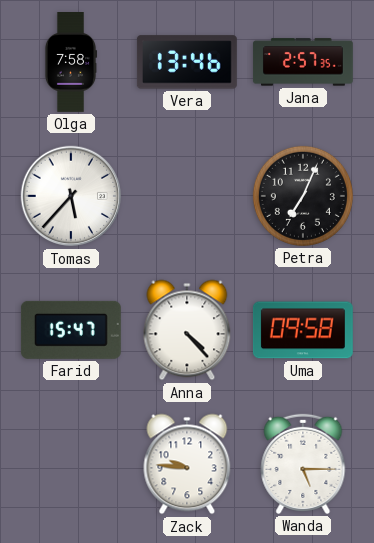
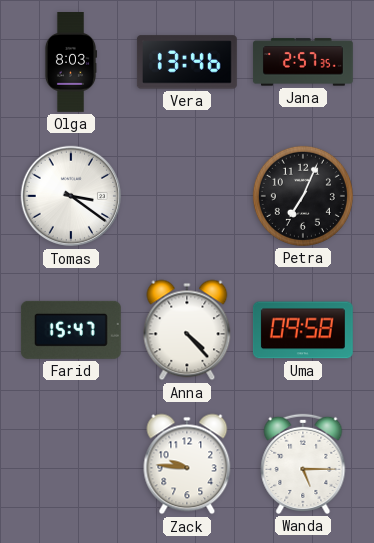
Olga: 7:58 -> 8:03 (71, 63)
Tomas: 5:37 -> 3:21 (71, 196)
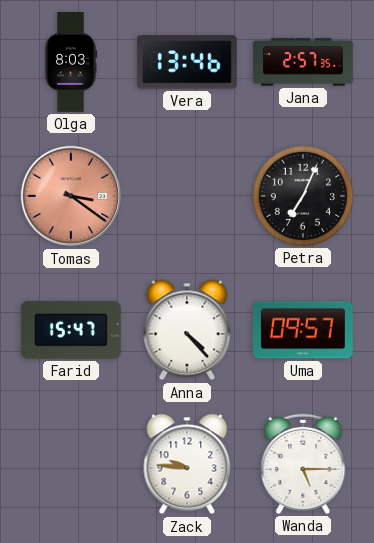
Tomas dial: white -> salmon (71, 196)
Uma: 09:58 -> 09:57 (303, 330)
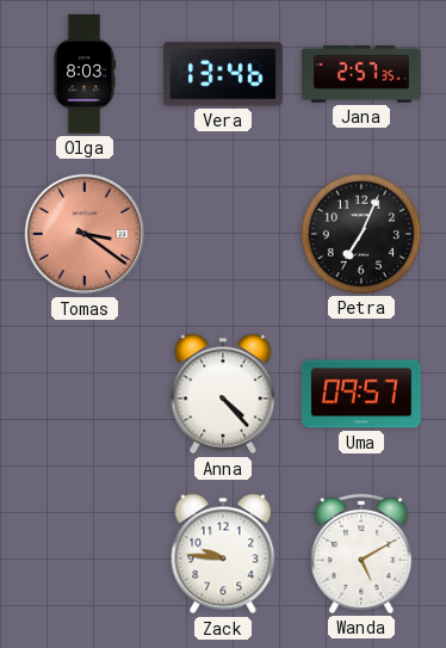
Farid: 15:47 -> none (71, 330)
Wanda: 5:15 -> 5:10 (361, 554)
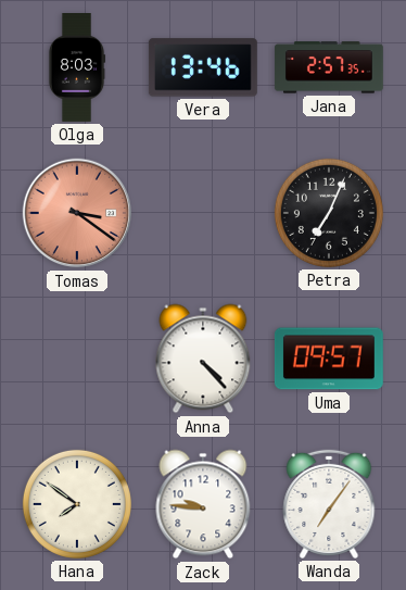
Hana: none -> 7:51 (77, 504)
Wanda: 5:10 -> 7:06 (329, 504)
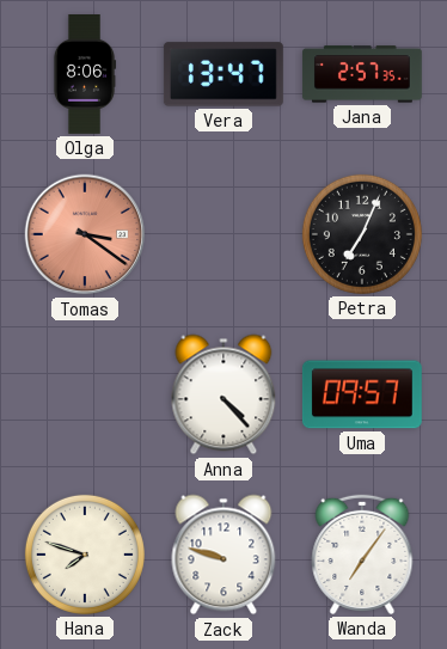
Olga: 8:03 -> 8:06 (85, 75)
Vera: 13:46 -> 13:47 (223, 74)
Hana: 7:51 -> 7:48 (85, 555)
Zack: 9:46 -> 9:48 (223, 555)
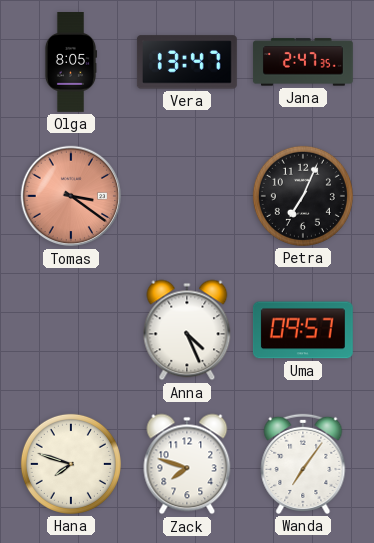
Olga: 8:06 -> 8:05 (71, 63)
Jana: 2:57 -> 2:47 (303, 62)
Anna: 4:23 -> 4:26 (187, 330)
Zack: 9:48 -> 7:48 (187, 464)
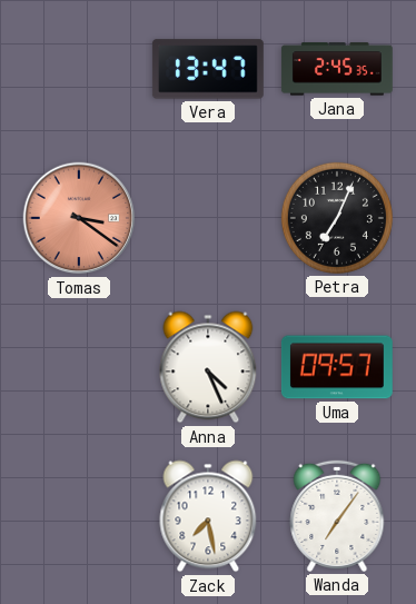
Olga: 8:05 -> none (71, 63)
Jana: 2:47 -> 2:45 (337, 69)
Hana: 7:48 -> none (71, 464)
Zack: 7:48 -> 7:28 (208, 516)
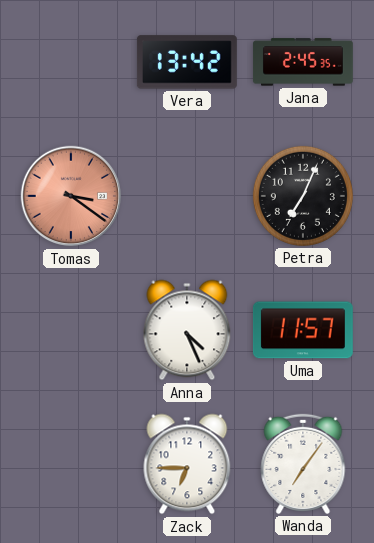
Vera: 13:47 -> 13:42 (187, 62)
Uma: 09:57 -> 11:57 (303, 330)
Zack: 7:28 -> 6:45 (187, 464)
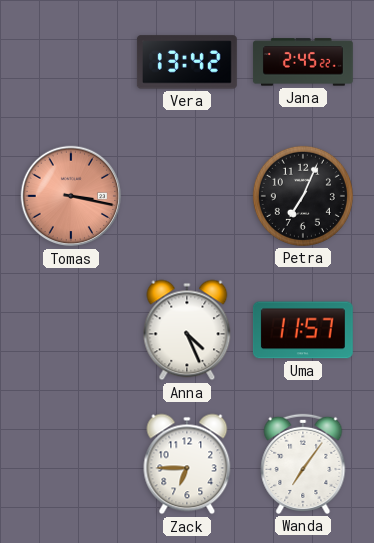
Jana: 2:45:35 -> 2:45:22 (303, 62)
Tomas: 3:21 -> 3:17 (71, 196)
